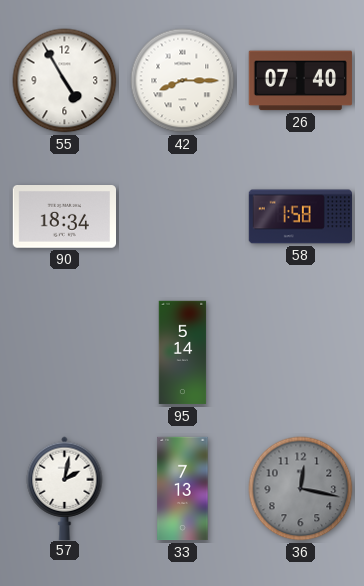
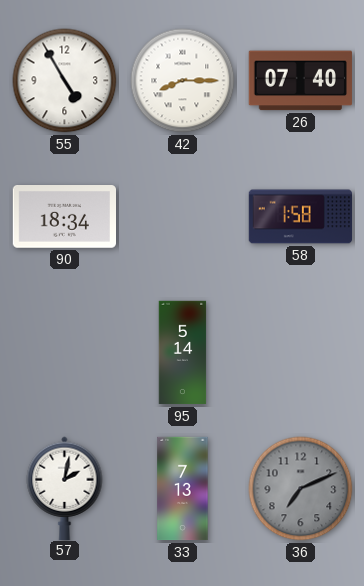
36: 12:17 -> 7:11 (301, 489)
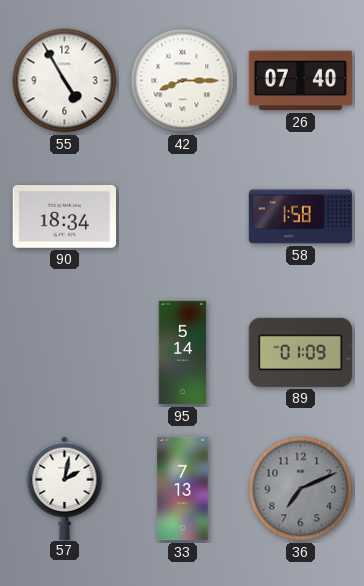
89: none -> 01:09 (300, 352)
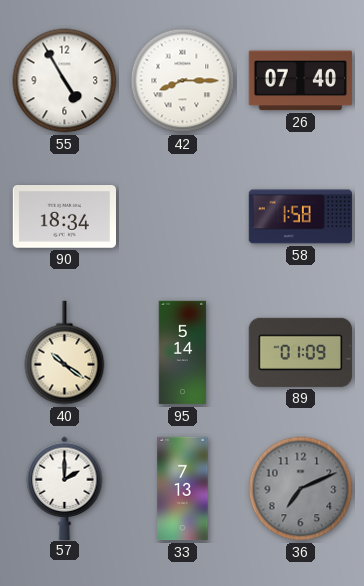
40: none -> 10:21 (65, 353)
57: 2:02 -> 2:00 (65, 488)
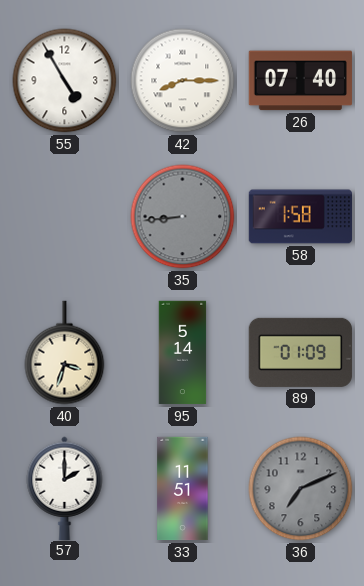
90: 18:34 -> none (64, 217)
35: none -> 8:44 (183, 217)
40: 10:21 -> 3:33 (65, 353)
33: 7:13 -> 11:51 (183, 489)
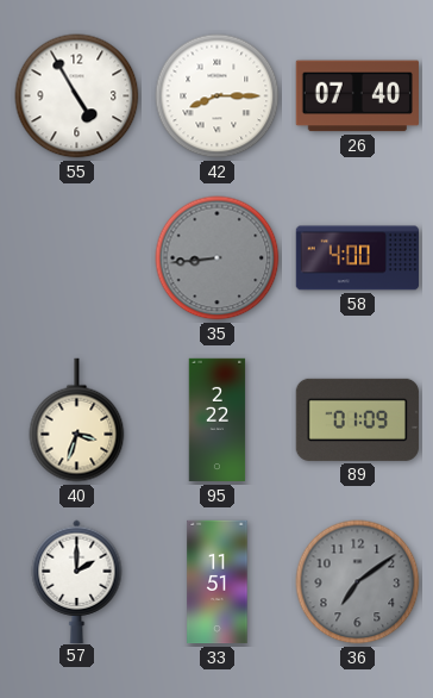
58: 1:58 -> 4:00 (357, 258)
95: 5:14 -> 2:22 (218, 420)
36: 7:11 -> 7:09 (358, 582)
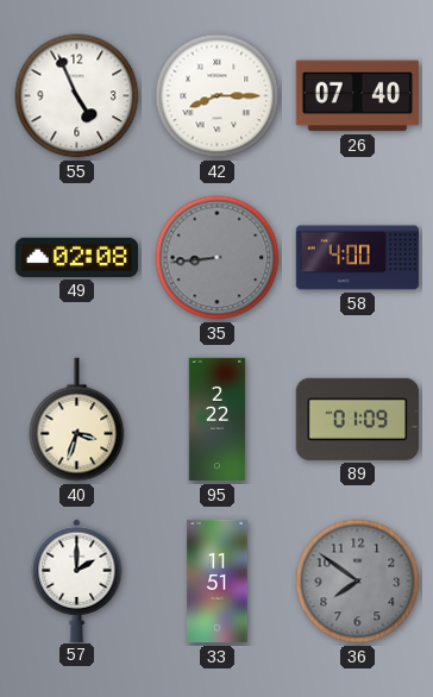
55: 4:55 -> 4:56 (77, 96)
49: none -> 02:08 (76, 257)
36: 7:09 -> 7:51 (358, 582)
